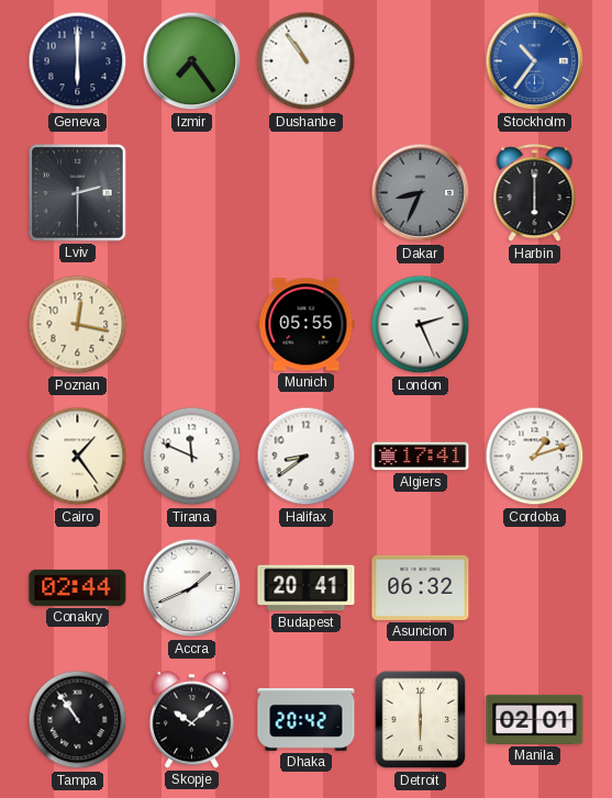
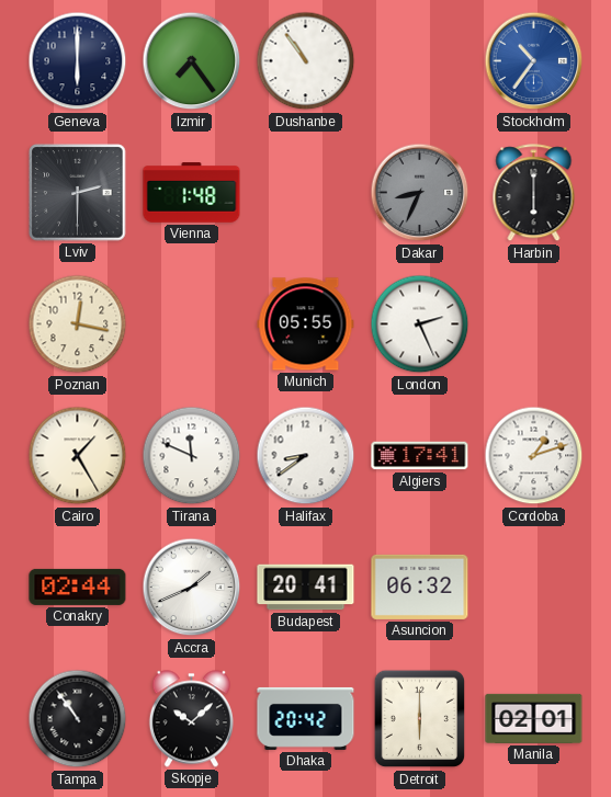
Vienna: none -> 1:48 (192, 193)
Cairo: 1:24 -> 1:25 (78, 456)
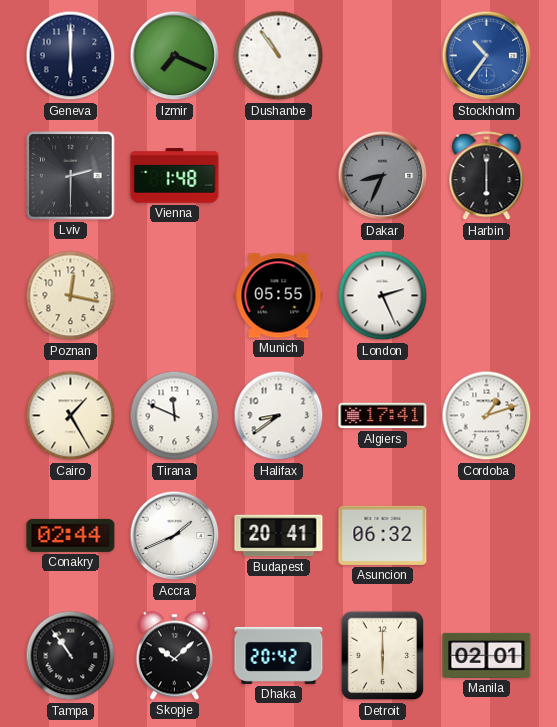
Izmir: 7:24 -> 7:19 (175, 56)
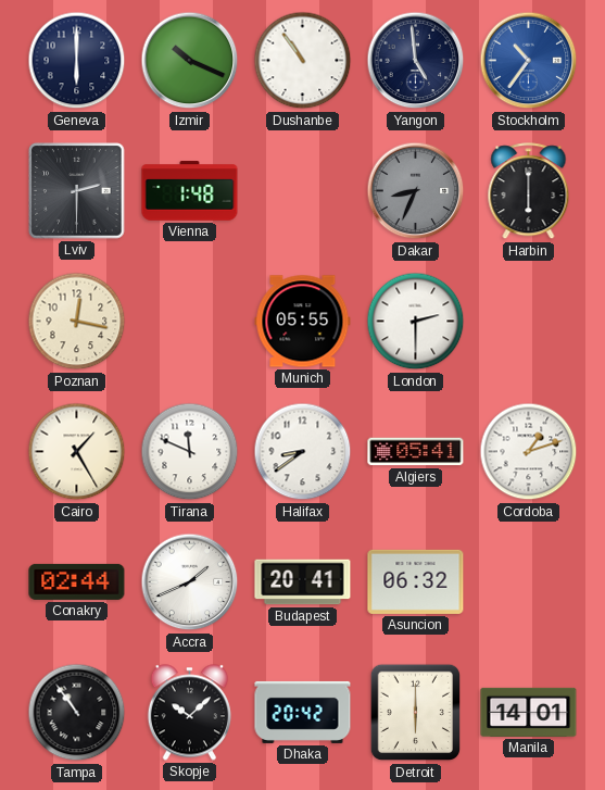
Izmir: 7:19 -> 10:19 (190, 61)
Yangon: none -> 4:59 (416, 61)
London: 2:26 -> 2:30 (416, 322)
Algiers: 17:41 -> 05:41 (416, 452)
Manila: 02:01 -> 14:01 (529, 712)
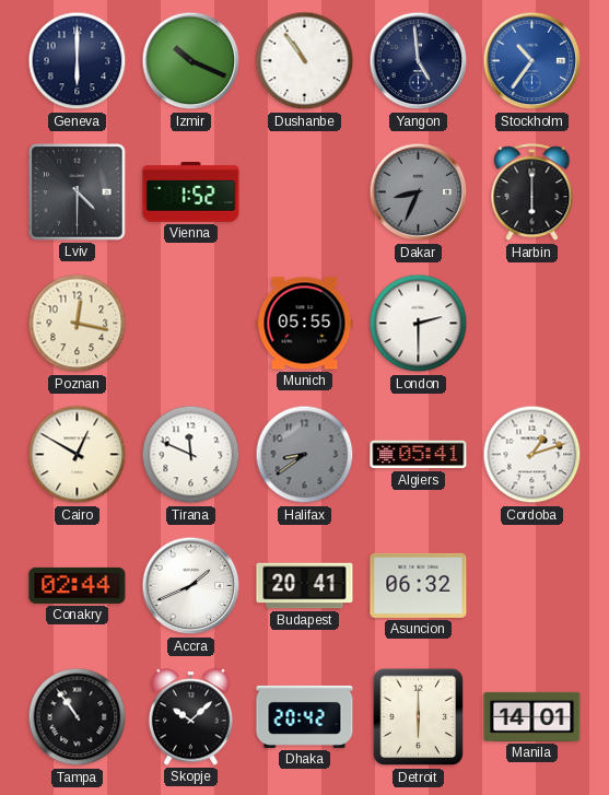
Lviv: 2:30 -> 4:30 (78, 192)
Vienna: 1:48 -> 1:52 (191, 192)
Cairo: 1:25 -> 12:50 (78, 455)
Halifax dial: white -> grey (305, 455)
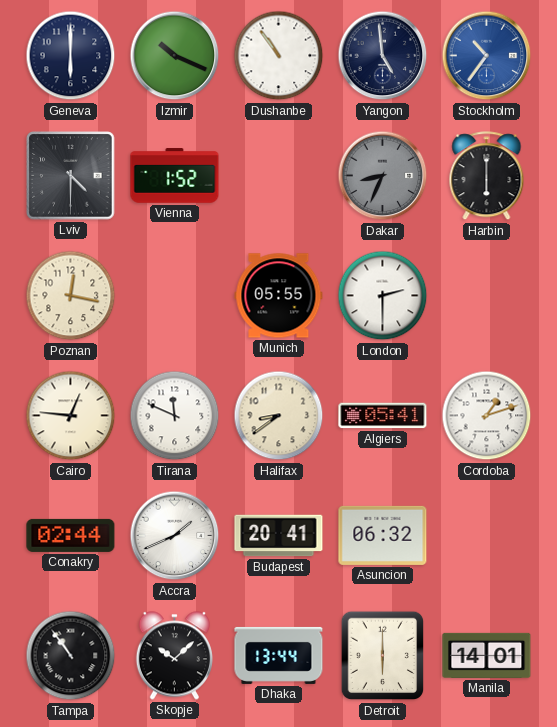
Cairo: 12:50 -> 12:46 (71, 416)
Halifax dial: grey -> cream (279, 416)
Dhaka: 20:42 -> 13:44 (279, 655)
